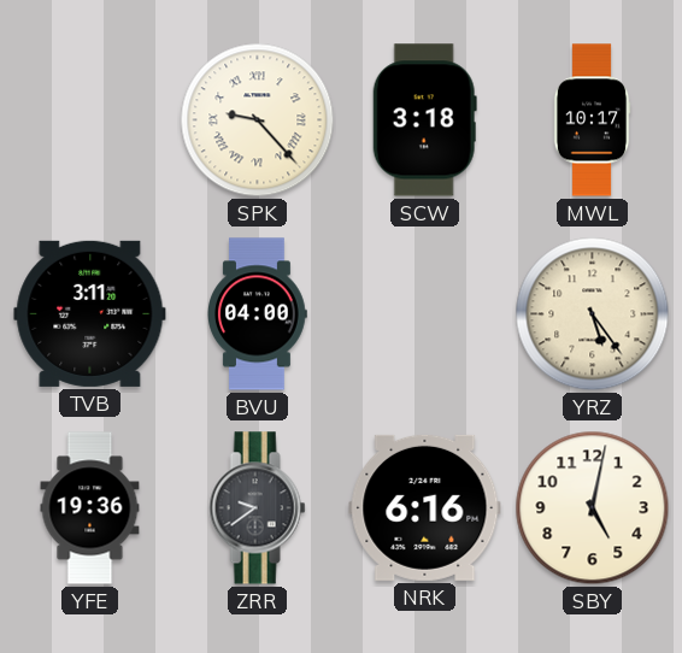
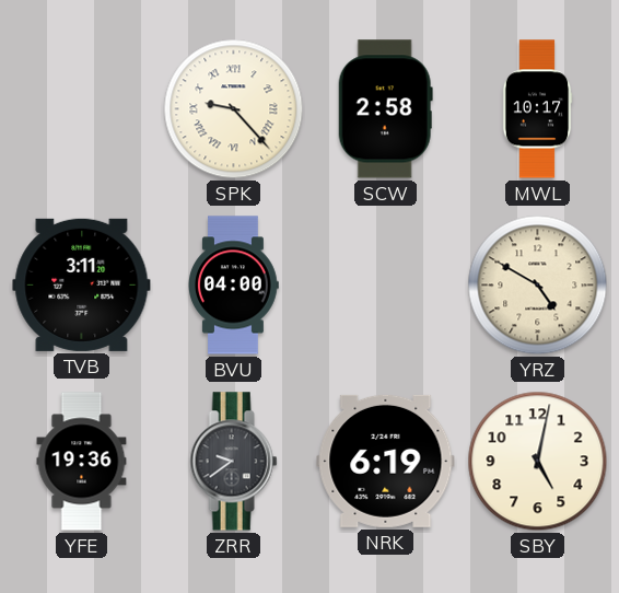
SCW: 3:18 -> 2:58 (385, 109)
YRZ: 5:24 -> 4:50 (538, 286)
NRK: 6:16 -> 6:19 (386, 461)
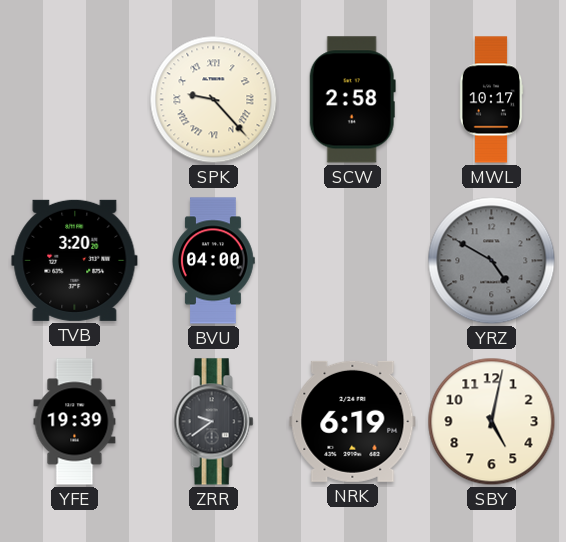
TVB: 3:11 -> 3:20 (75, 260)
YRZ dial: cream -> grey (492, 261)
YFE: 19:36 -> 19:39 (75, 422)
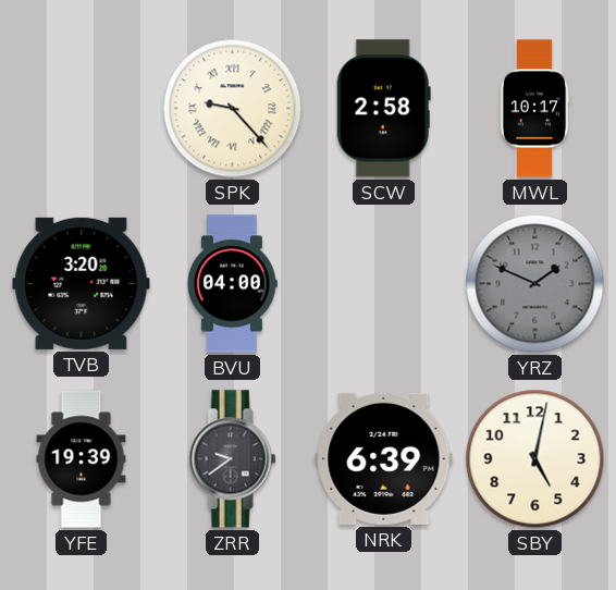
YRZ: 4:50 -> 1:49 (535, 284)
NRK: 6:19 -> 6:39 (384, 458)
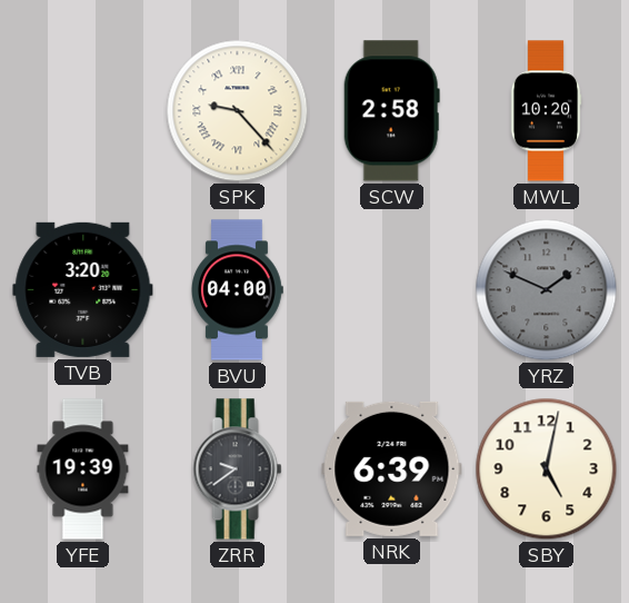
MWL: 10:17 -> 10:20 (546, 111)
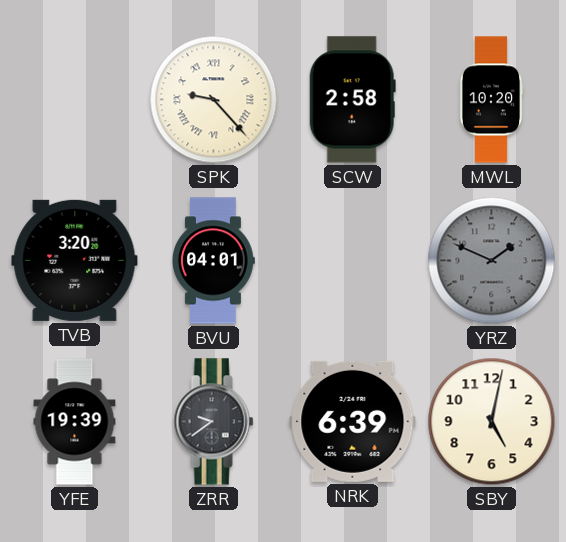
BVU: 04:00 -> 04:01 (214, 261)
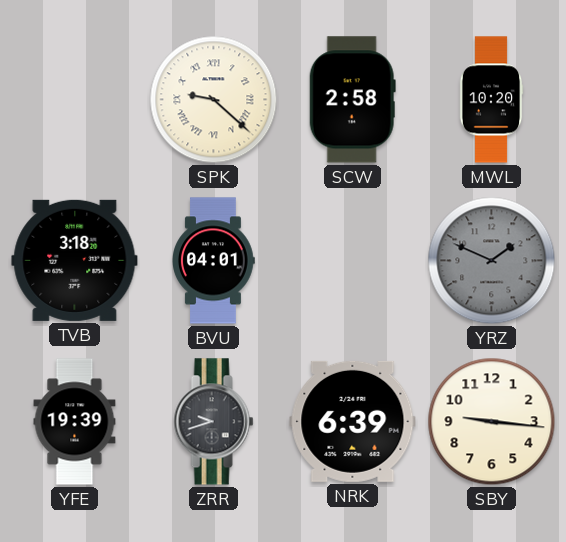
SPK: 9:23 -> 9:22 (214, 100)
TVB: 3:20 -> 3:18 (75, 260)
ZRR: 9:39 -> 9:42 (214, 422)
SBY: 5:02 -> 9:16 (492, 422)
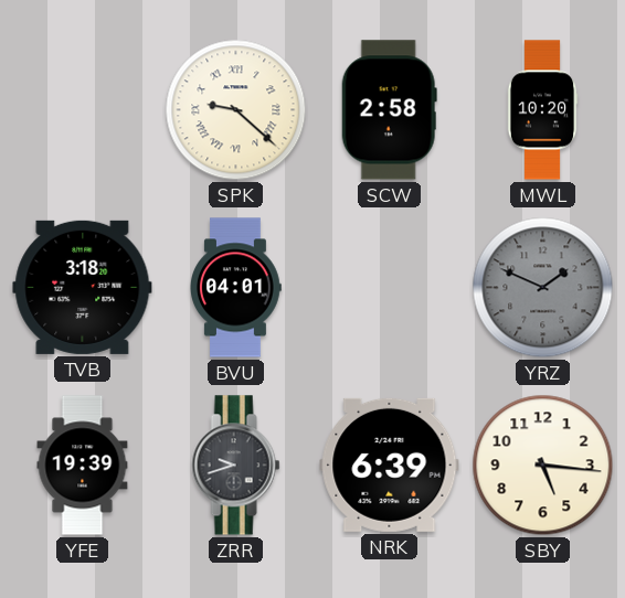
SBY: 9:16 -> 5:16 (543, 466)
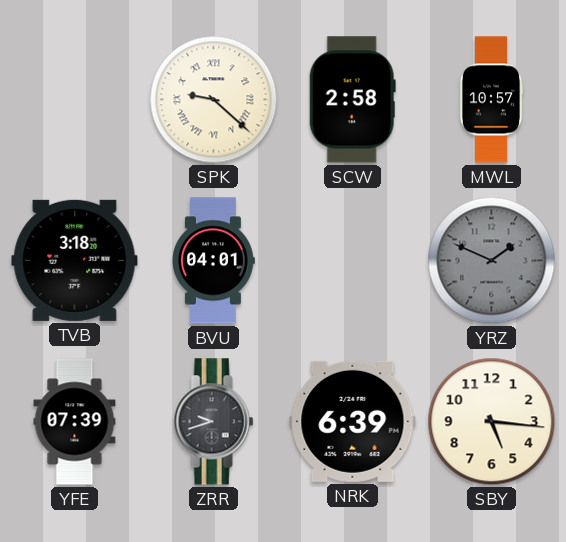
MWL: 10:20 -> 10:57 (491, 100)
YFE: 19:39 -> 07:39 (75, 422)
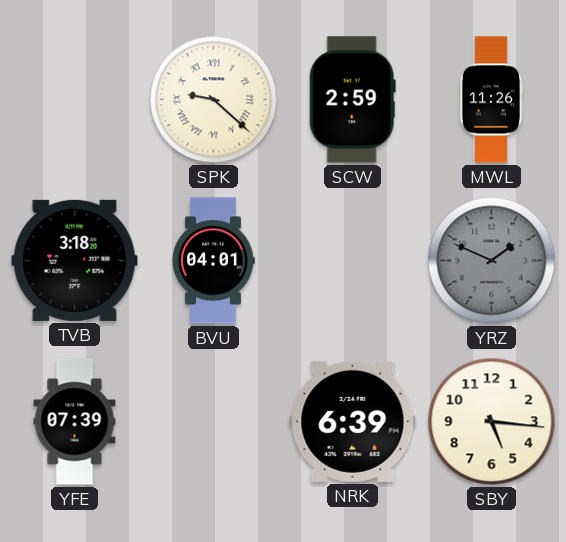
SCW: 2:58 -> 2:59 (352, 100)
MWL: 10:57 -> 11:26 (491, 100)
ZRR: 9:42 -> none (214, 422)
